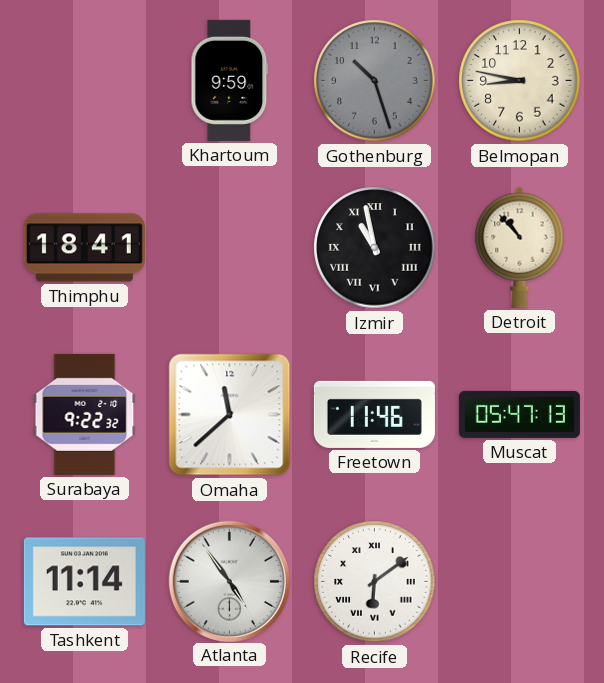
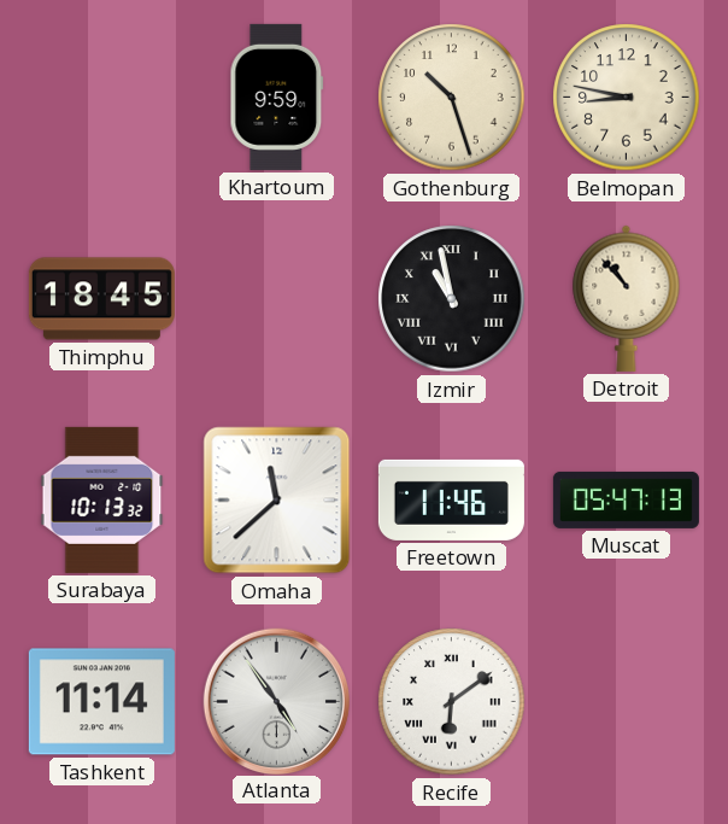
Gothenburg dial: grey -> cream (452, 98)
Thimphu: 18:41 -> 18:45 (101, 299)
Surabaya: 9:22 -> 10:13 (102, 499)
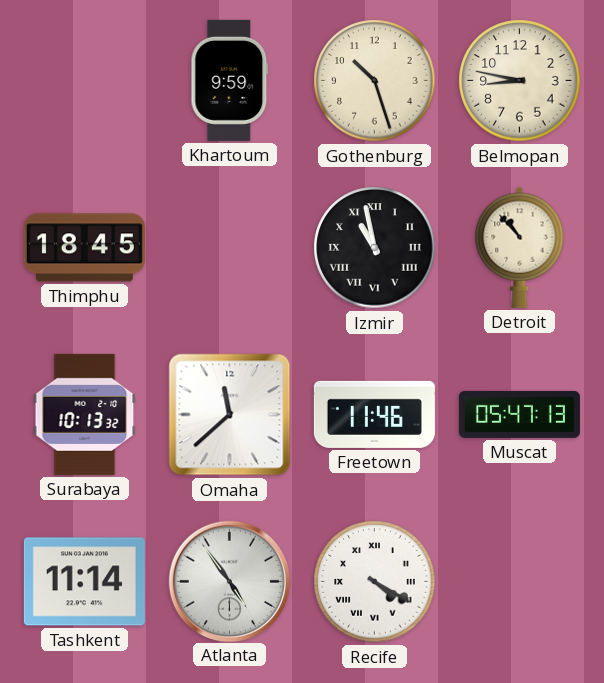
Recife: 6:09 -> 4:20 (375, 582)
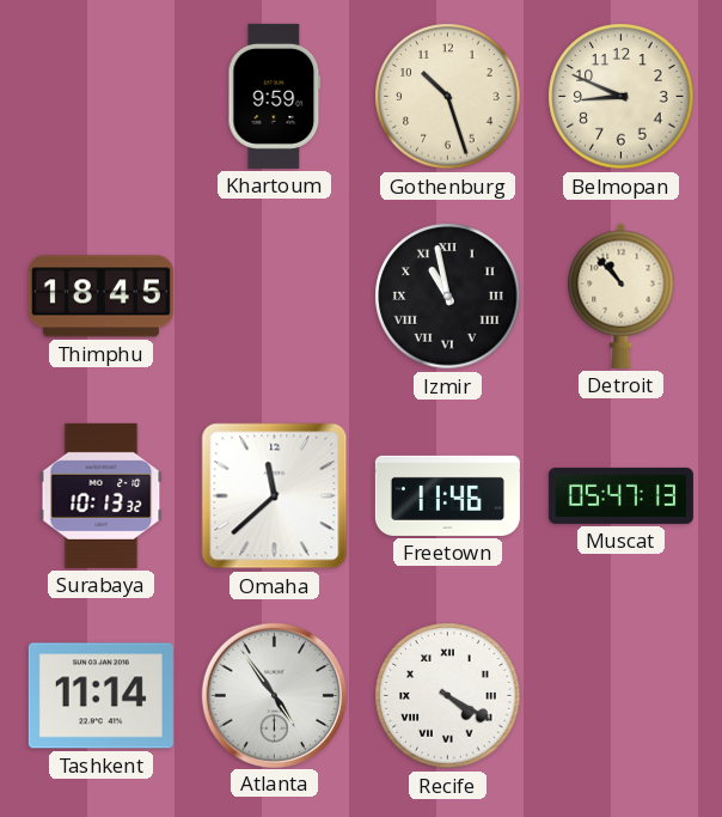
Belmopan: 8:47 -> 8:49 (622, 97)
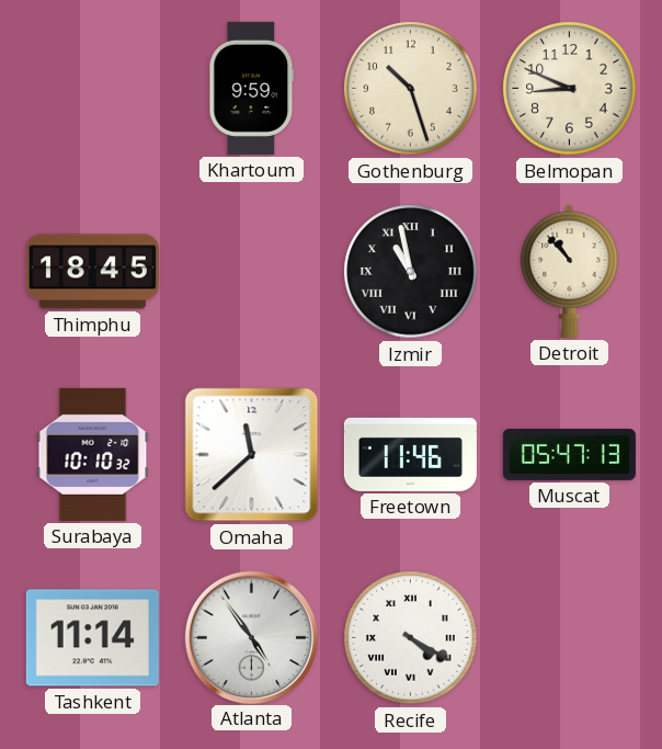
Surabaya: 10:13 -> 10:10 (93, 454)
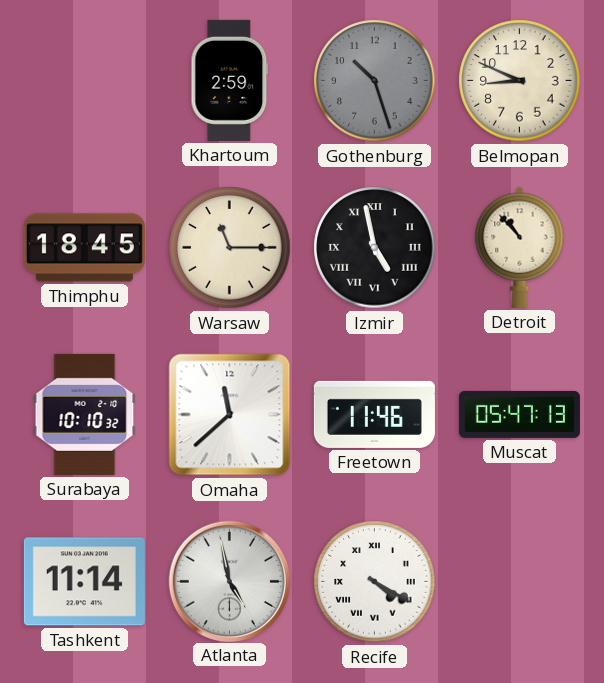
Khartoum: 9:59 -> 2:59 (230, 80)
Gothenburg dial: cream -> grey (375, 81)
Warsaw: none -> 11:15 (230, 248)
Izmir: 10:58 -> 4:58 (375, 248)
Atlanta: 4:54 -> 4:58 (229, 581)
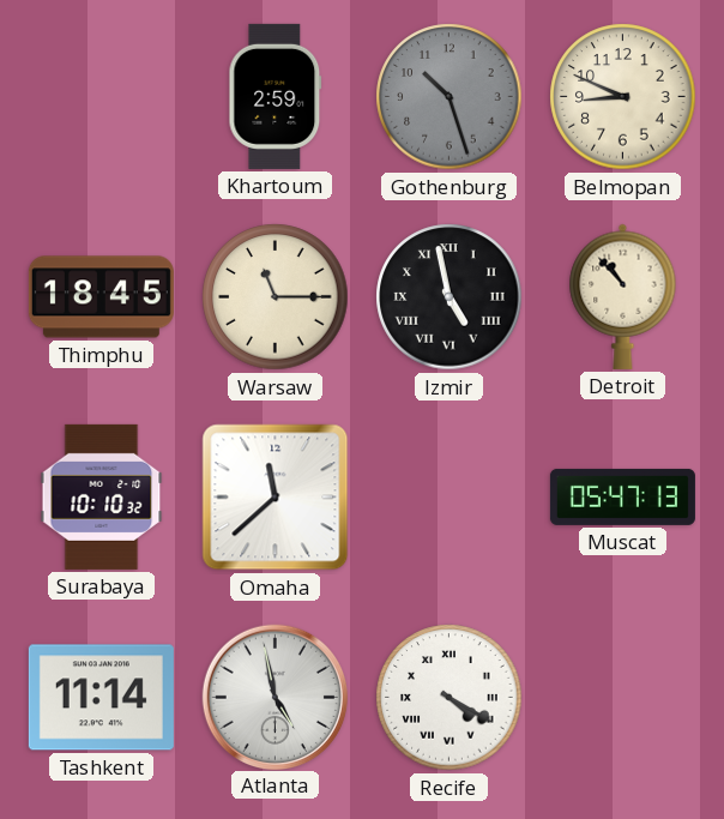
Freetown: 11:46 -> none (374, 414)
